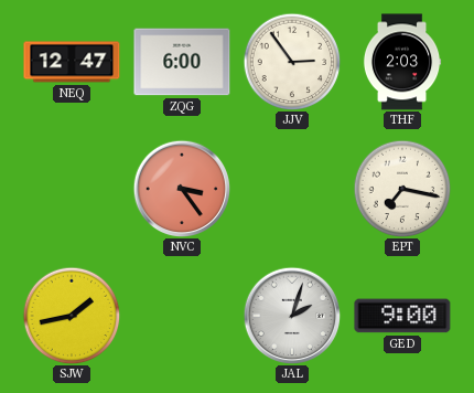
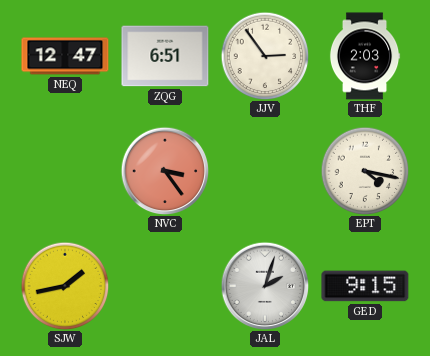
ZQG: 6:00 -> 6:51 (165, 56)
EPT: 7:17 -> 4:17 (365, 171)
GED: 9:00 -> 9:15 (365, 286)
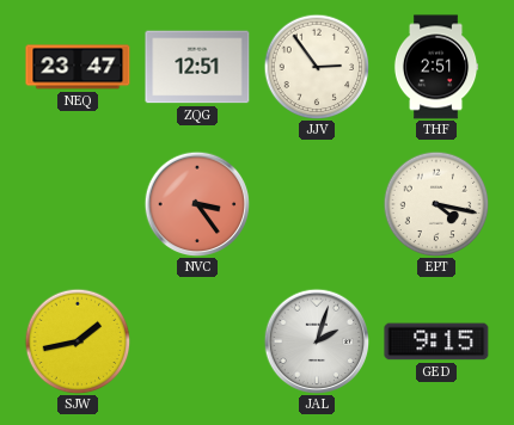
NEQ: 12:47 -> 23:47 (78, 67)
ZQG: 6:51 -> 12:51 (197, 67)
THF: 2:03 -> 2:51 (436, 67)
